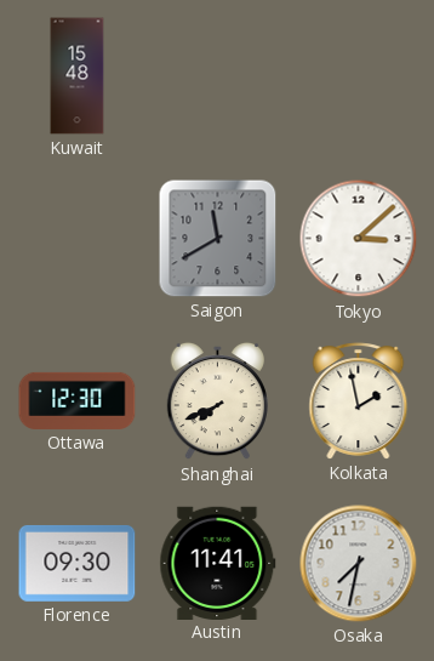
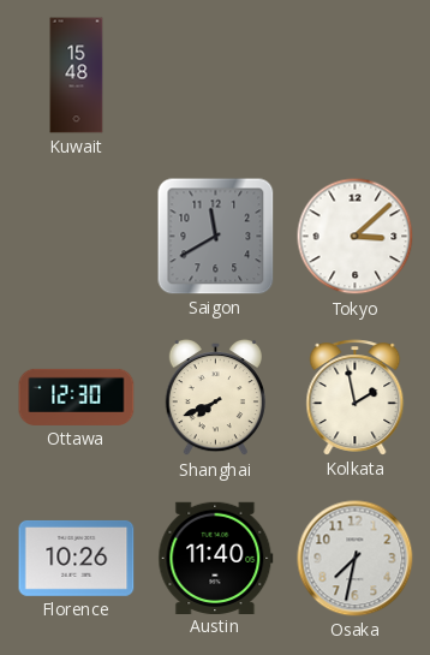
Florence: 09:30 -> 10:26 (77, 558)
Austin: 11:41 -> 11:40 (216, 558)
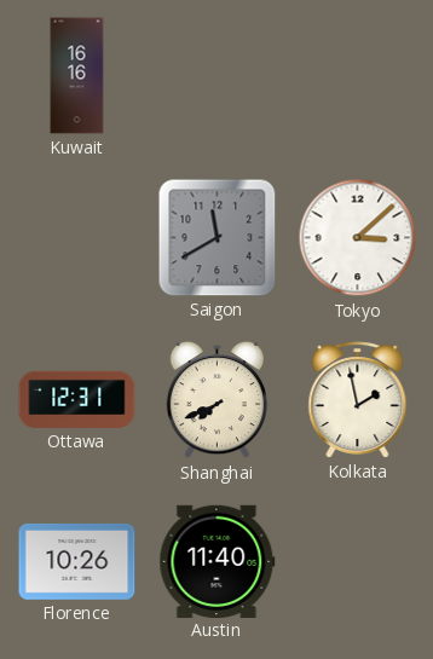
Kuwait: 15:48 -> 16:16 (77, 76)
Ottawa: 12:30 -> 12:31 (77, 399)
Osaka: 7:32 -> none (356, 559)
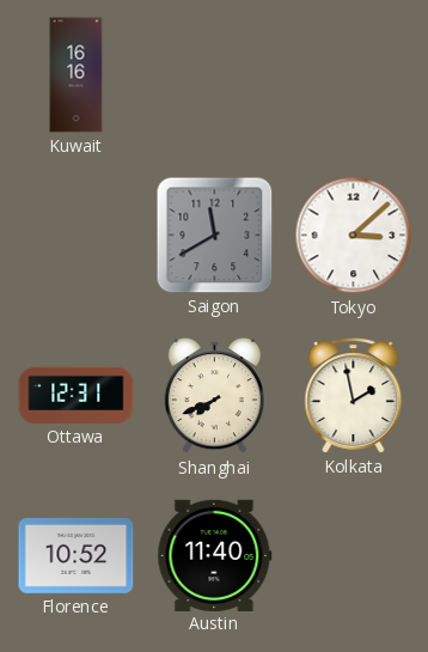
Florence: 10:26 -> 10:52 (77, 555)
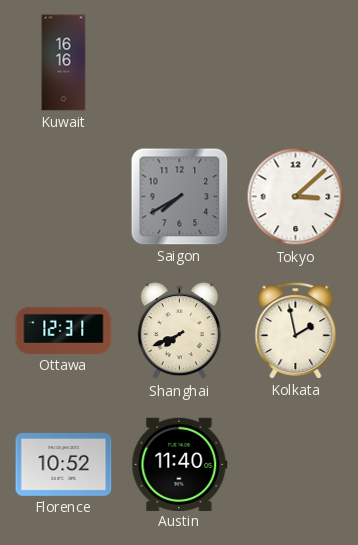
Saigon: 11:40 -> 7:40 (180, 197)
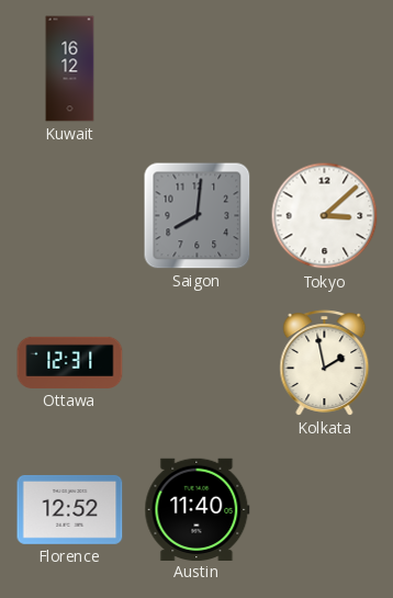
Kuwait: 16:16 -> 16:12 (70, 69)
Saigon: 7:40 -> 8:01 (198, 216)
Shanghai: 7:41 -> none (179, 331)
Florence: 10:52 -> 12:52 (70, 509)
